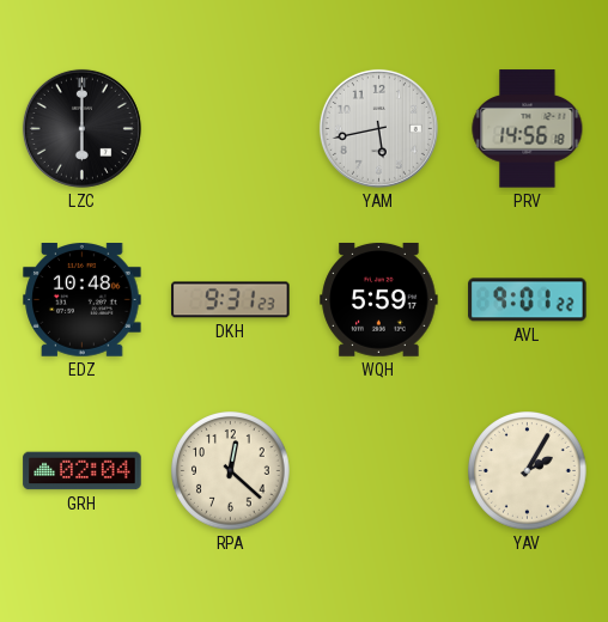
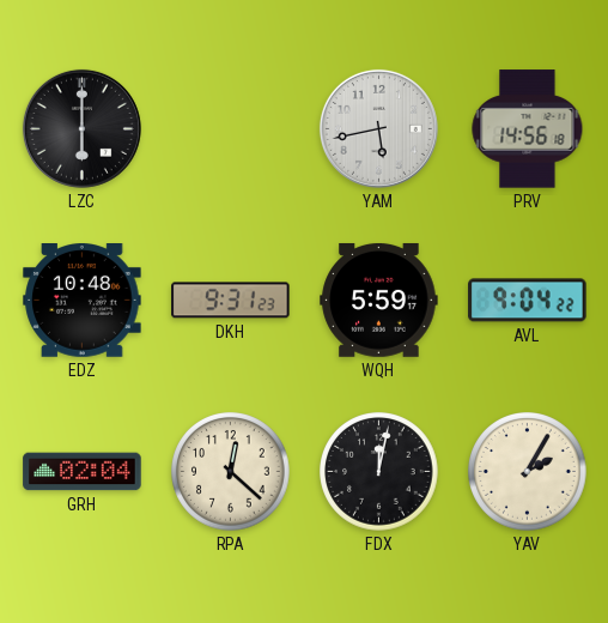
AVL: 9:01 -> 9:04 (528, 301)
FDX: none -> 12:02 (379, 472)
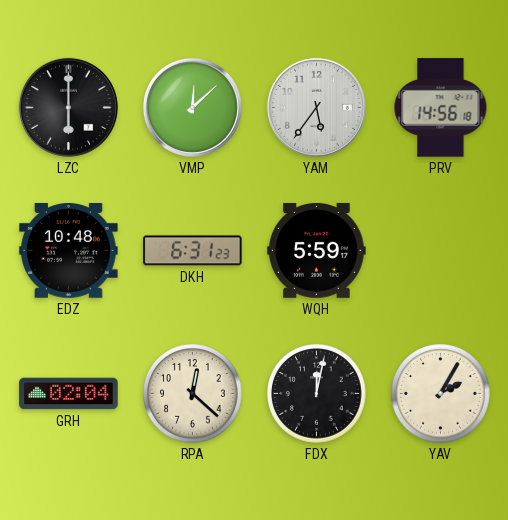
VMP: none -> 12:08 (192, 107)
YAM: 5:43 -> 5:36 (316, 107)
DKH: 9:31 -> 6:31 (193, 251)
AVL: 9:04 -> none (528, 301)
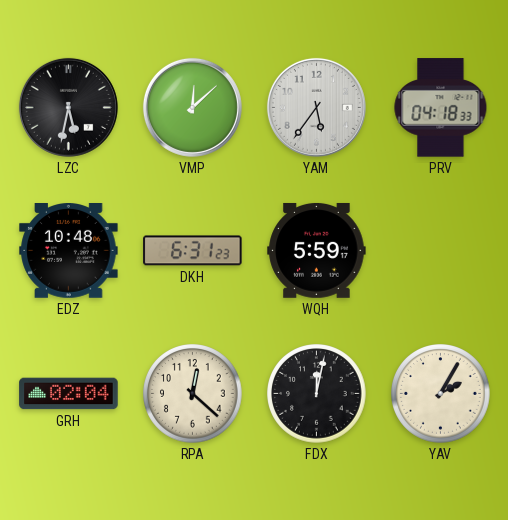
LZC: 6:00 -> 5:32 (68, 107)
PRV: 14:56 -> 04:18 (441, 108)
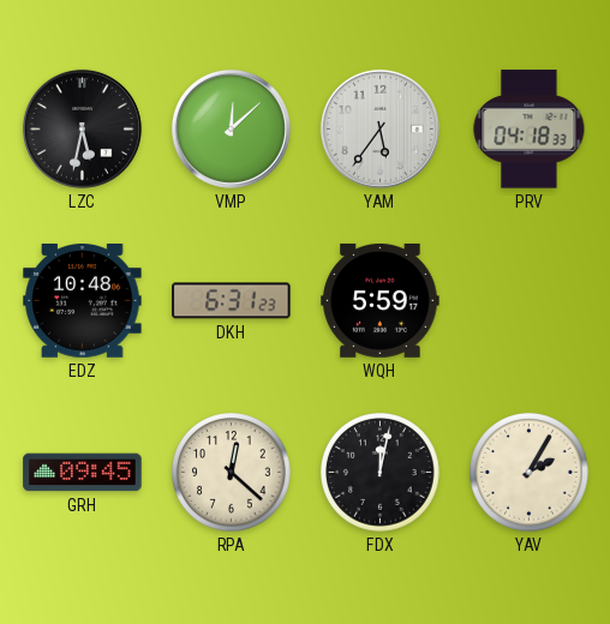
GRH: 02:04 -> 09:45 (83, 473)
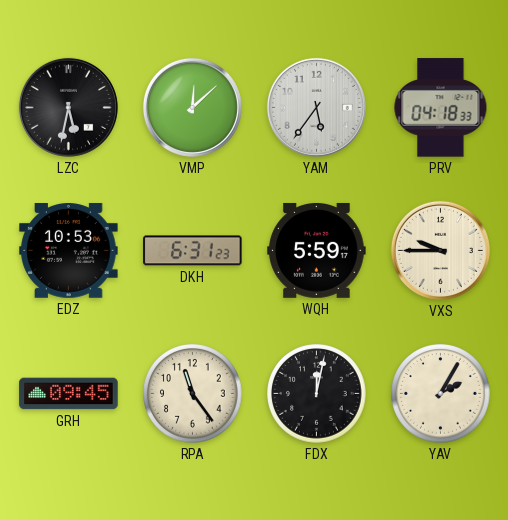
EDZ: 10:48 -> 10:53 (69, 251)
VXS: none -> 9:45 (440, 250)
RPA: 12:22 -> 11:24 (193, 394)
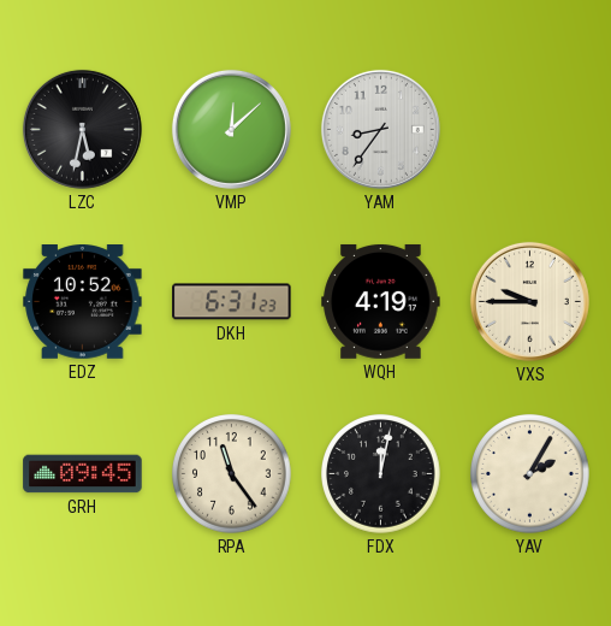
YAM: 5:36 -> 8:36 (380, 129)
PRV: 04:18 -> none (441, 108)
EDZ: 10:53 -> 10:52 (83, 302)
WQH: 5:59 -> 4:19 (381, 301)
